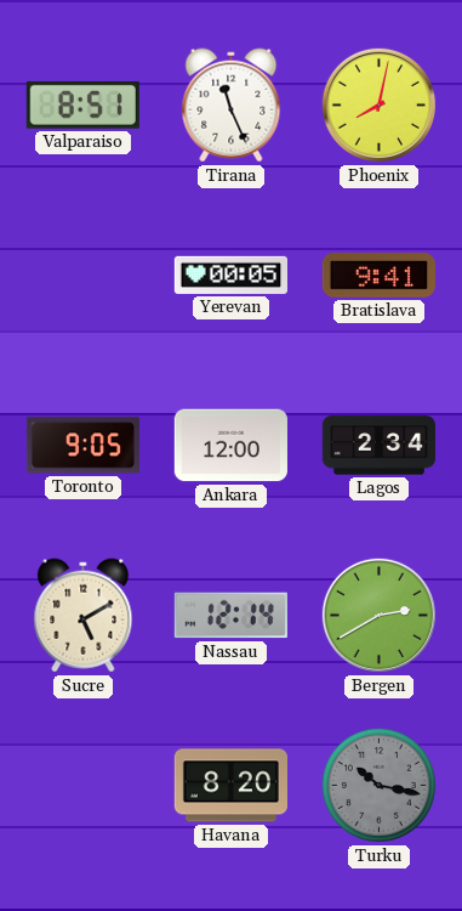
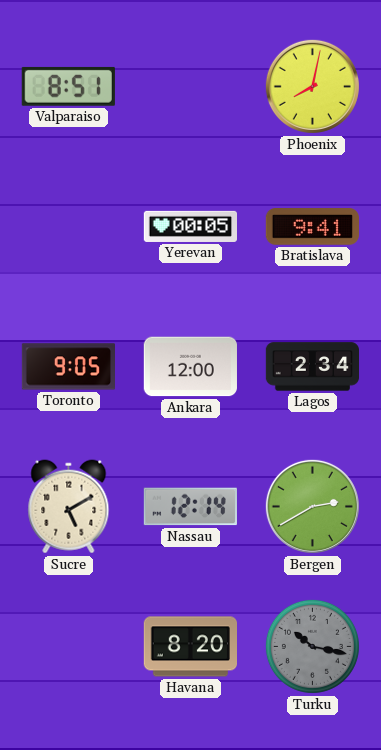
Tirana: 11:26 -> none (232, 106)
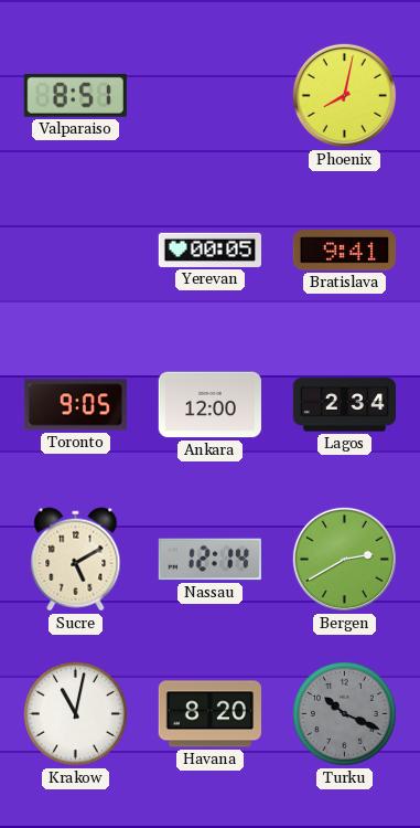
Krakow: none -> 11:02 (75, 713)
Turku: 10:17 -> 10:19 (344, 713)
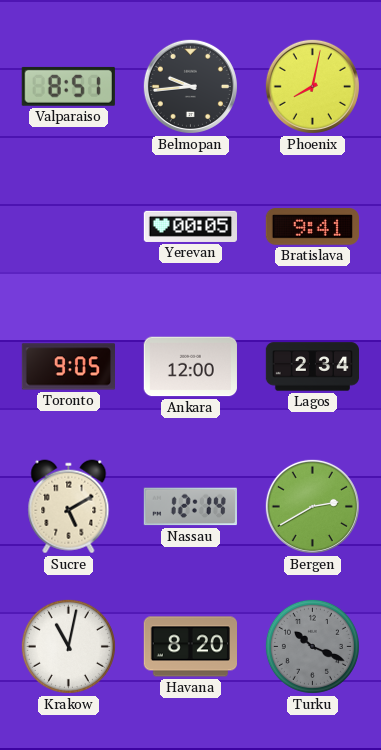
Belmopan: none -> 9:44 (190, 86)
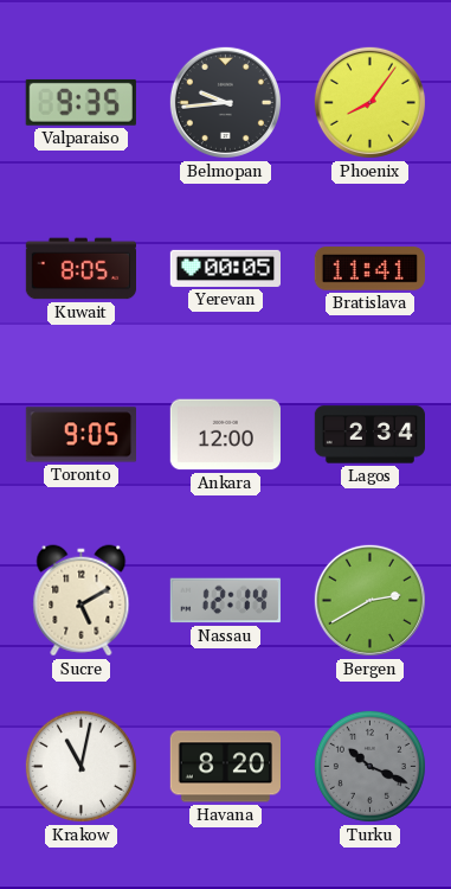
Valparaiso: 8:51 -> 9:35 (80, 102)
Phoenix: 8:02 -> 8:06 (369, 102)
Kuwait: none -> 8:05 (80, 269)
Bratislava: 9:41 -> 11:41 (369, 269)
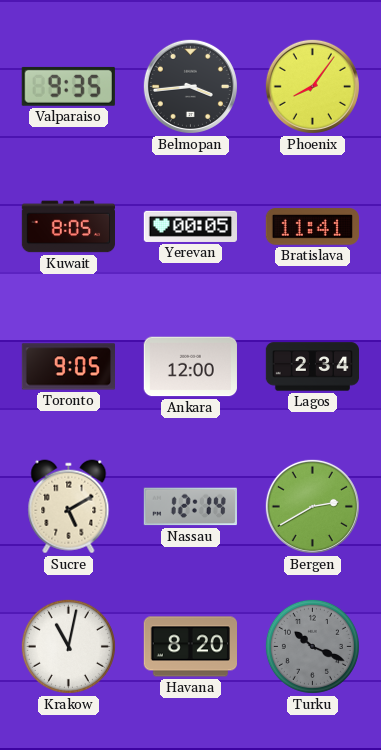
Belmopan: 9:44 -> 3:44 (190, 86)
